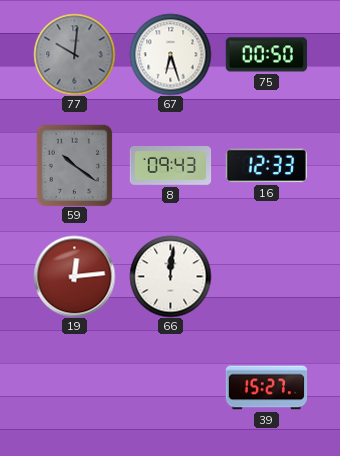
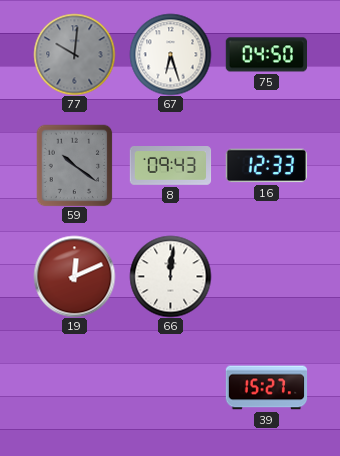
75: 00:50 -> 04:50 (266, 55)
19: 12:14 -> 12:11 (74, 276)
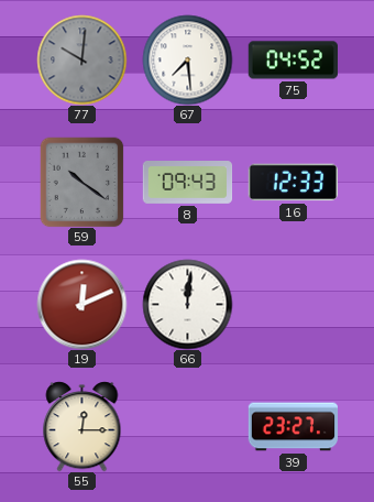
67: 6:27 -> 7:29 (187, 59)
75: 04:50 -> 04:52 (293, 61)
55: none -> 12:15 (82, 426)
39: 15:27 -> 23:27 (293, 427)
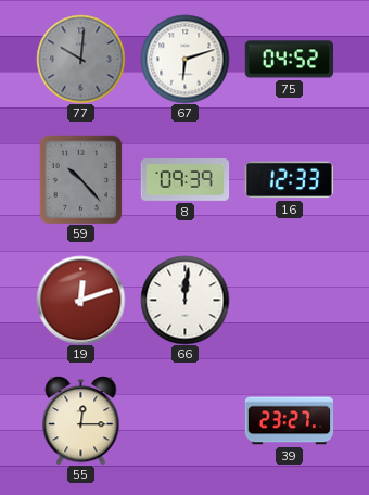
67: 7:29 -> 6:12 (184, 59)
59: 10:21 -> 10:23 (81, 179)
8: 09:43 -> 09:39 (184, 180)
19: 12:11 -> 12:12 (80, 300)
